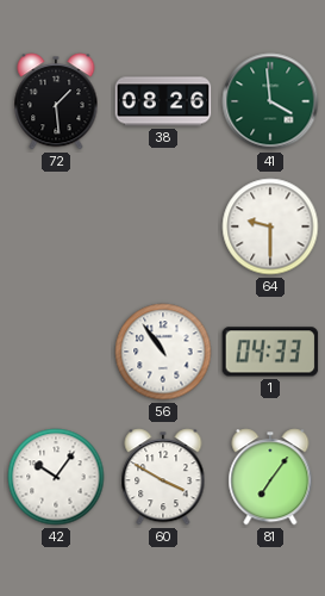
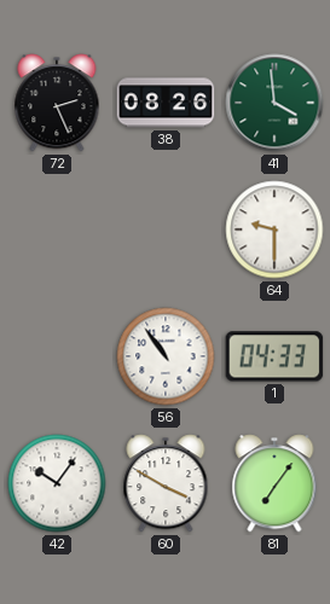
72: 1:29 -> 2:26 (57, 103)
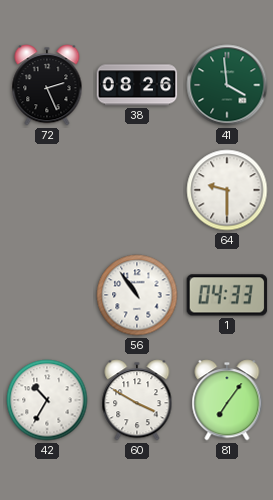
42: 10:06 -> 10:35 (47, 400)
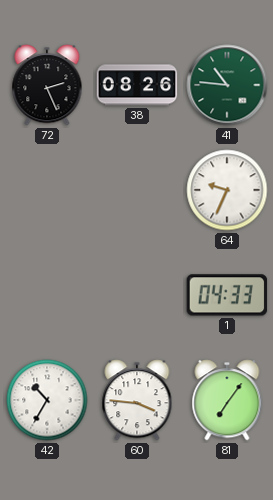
41: 3:59 -> 10:46 (227, 85)
64: 9:30 -> 9:34 (227, 190)
56: 10:54 -> none (137, 295)
60: 3:50 -> 3:46 (137, 400)
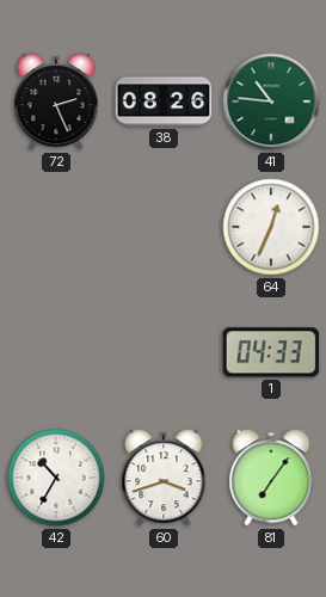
64: 9:34 -> 12:34 (271, 227)
60: 3:46 -> 3:42 (164, 478)
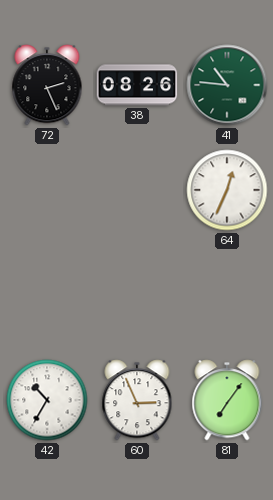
1: 04:33 -> none (271, 352)
60: 3:42 -> 2:56 (137, 400)
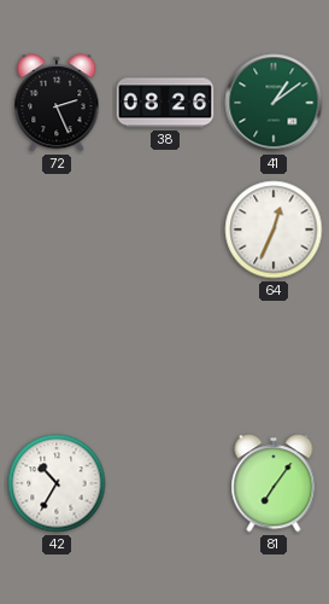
41: 10:46 -> 1:09 (274, 103)
60: 2:56 -> none (137, 400)
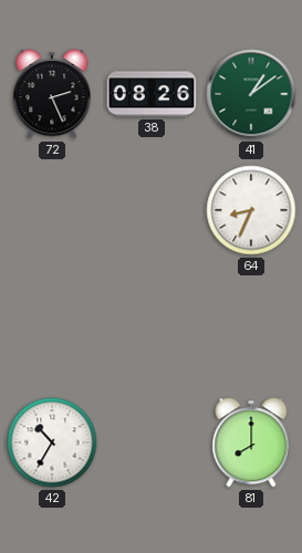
64: 12:34 -> 8:34 (251, 210)
81: 7:06 -> 8:00 (251, 442)
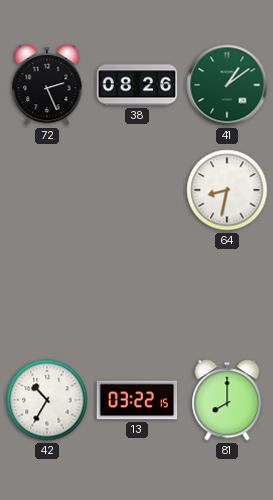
64: 8:34 -> 8:32 (227, 190)
13: none -> 03:22 (137, 400)
